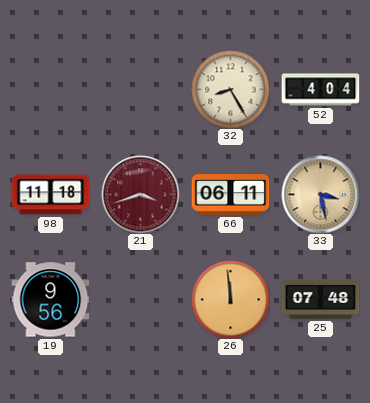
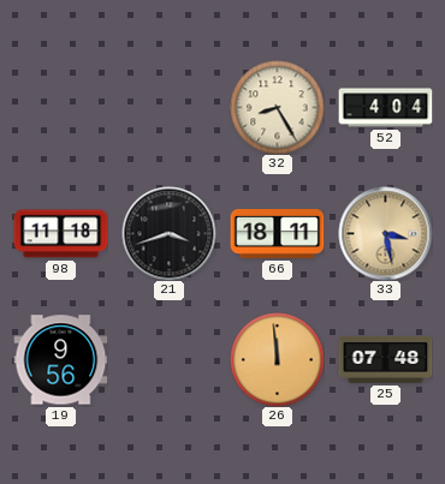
21 dial: burgundy -> black (168, 233)
66: 06:11 -> 18:11 (277, 234)
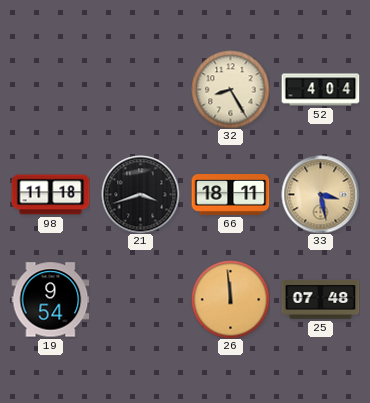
19: 9:56 -> 9:54 (50, 300)
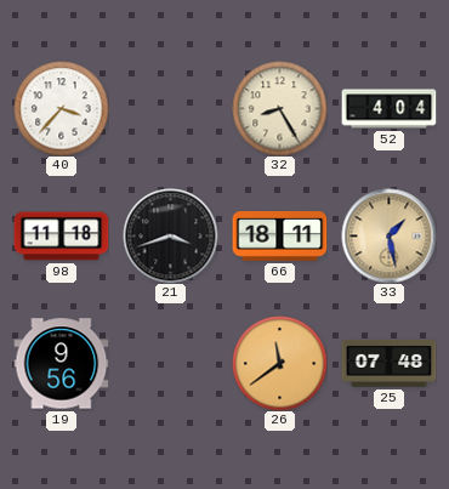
40: none -> 3:37 (61, 108)
33: 3:28 -> 1:28 (388, 235)
19: 9:54 -> 9:56 (61, 364)
26: 11:59 -> 11:39 (279, 363)
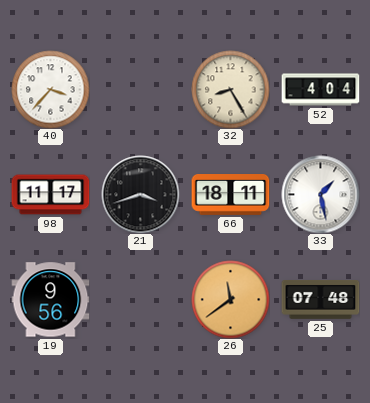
98: 11:18 -> 11:17 (50, 195)
33 dial: champagne -> white (320, 194)
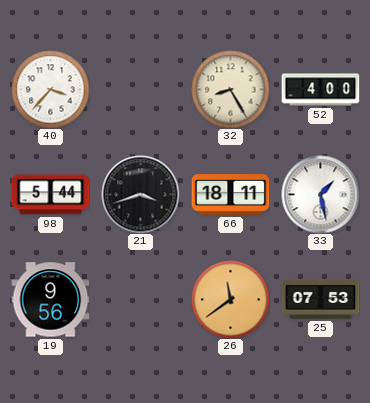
52: 4:04 -> 4:00 (320, 90)
98: 11:17 -> 5:44 (50, 195)
25: 07:48 -> 07:53 (320, 300)
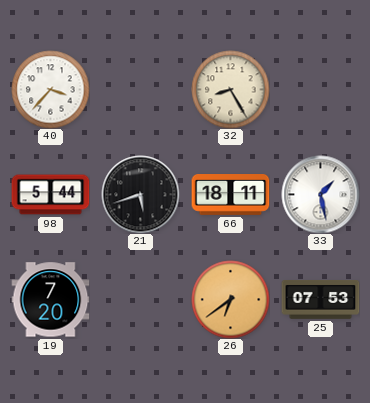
52: 4:00 -> none (320, 90)
21: 3:42 -> 5:42 (140, 194)
19: 9:56 -> 7:20 (50, 300)
26: 11:39 -> 6:39 (230, 299)
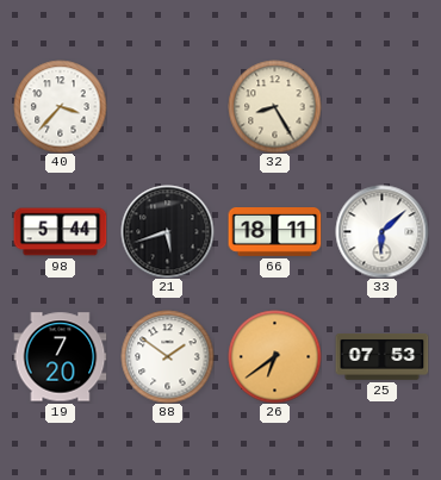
33: 1:28 -> 6:08 (381, 231)
88: none -> 1:51 (167, 356)
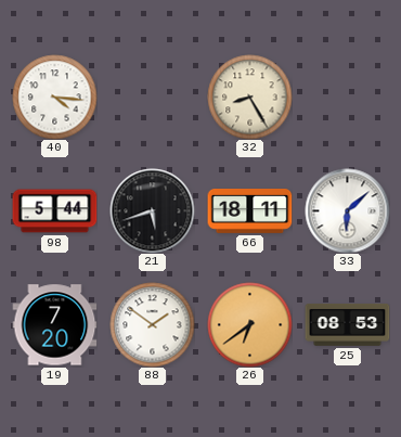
40: 3:37 -> 4:16 (54, 97)
25: 07:53 -> 08:53 (347, 325)
